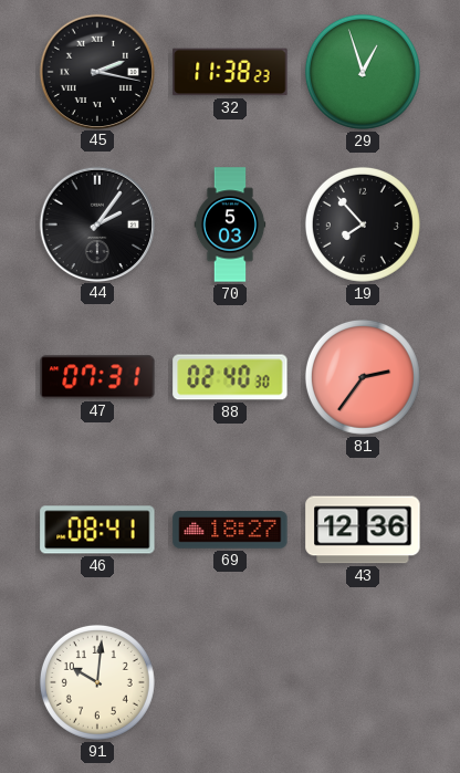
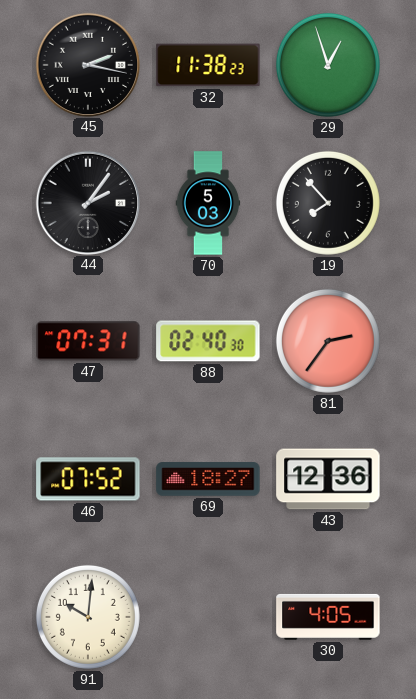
46: 08:41 -> 07:52 (88, 479)
30: none -> 4:05 (328, 617)
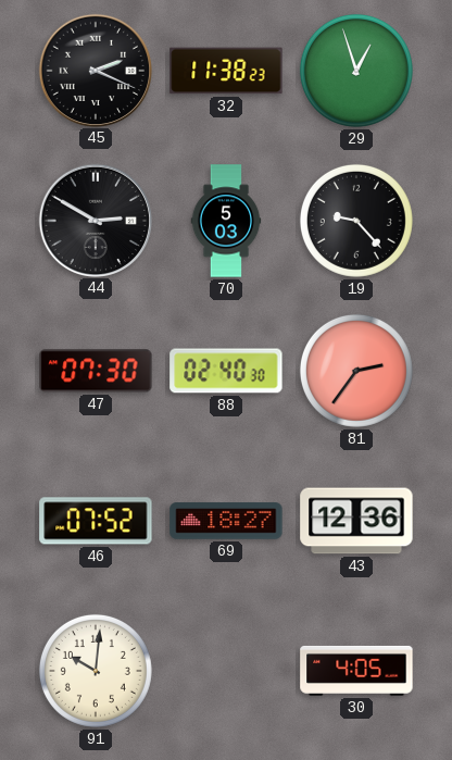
45: 2:17 -> 2:19 (95, 70)
44: 2:06 -> 2:50 (95, 220)
19: 7:53 -> 9:23 (356, 221)
47: 07:31 -> 07:30 (96, 371)
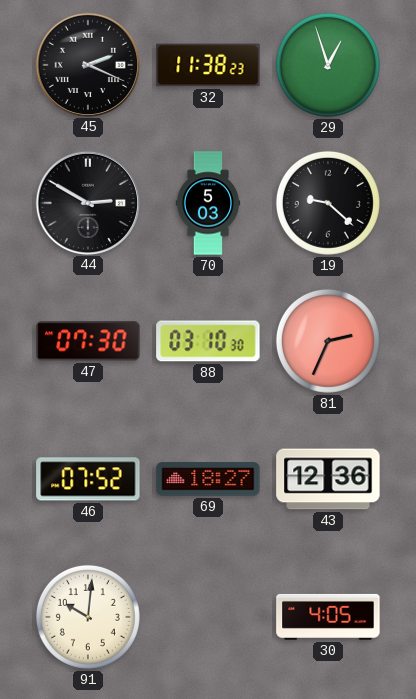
19: 9:23 -> 9:22 (328, 203)
88: 02:40 -> 03:10 (208, 341)
81: 2:36 -> 2:34 (328, 341)
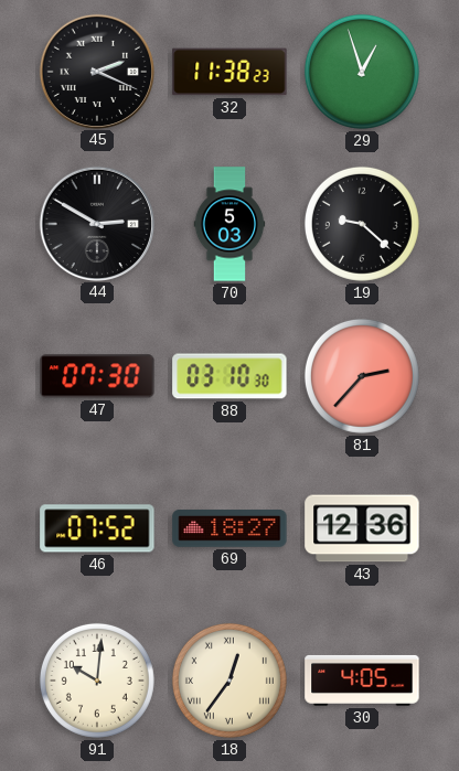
81: 2:34 -> 2:37 (362, 376)
18: none -> 12:36 (229, 681)
